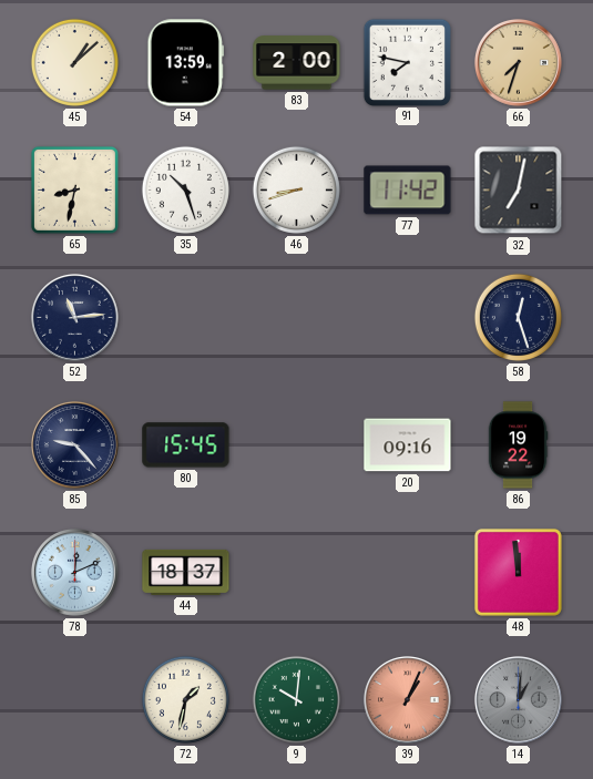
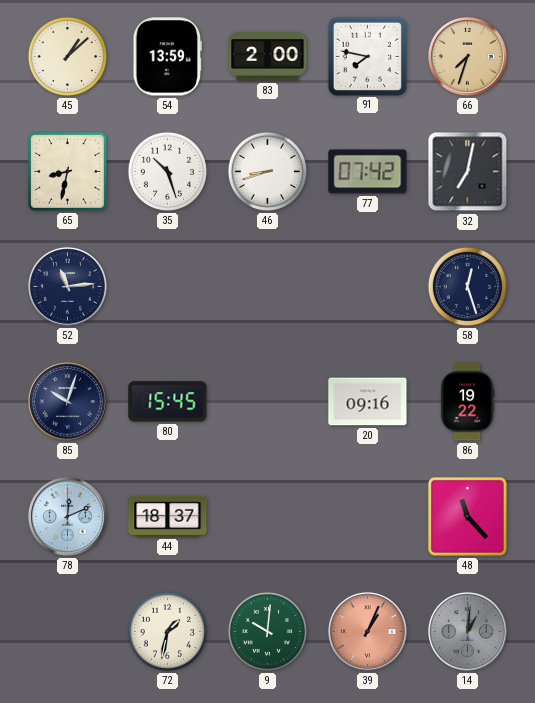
77: 11:42 -> 07:42 (368, 172)
85: 9:23 -> 10:03 (68, 402)
48: 11:59 -> 11:23 (467, 516)
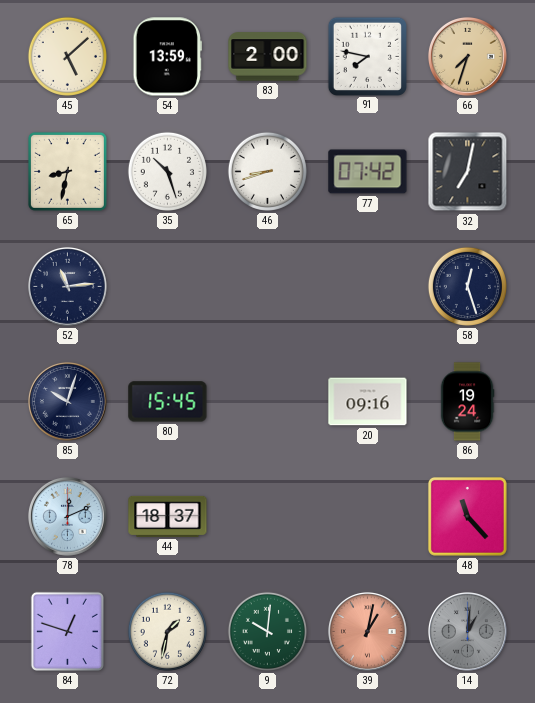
45: 1:08 -> 5:08 (67, 56)
86: 19:22 -> 19:24 (467, 402)
84: none -> 12:48 (67, 631)
39: 1:04 -> 1:02 (368, 632)
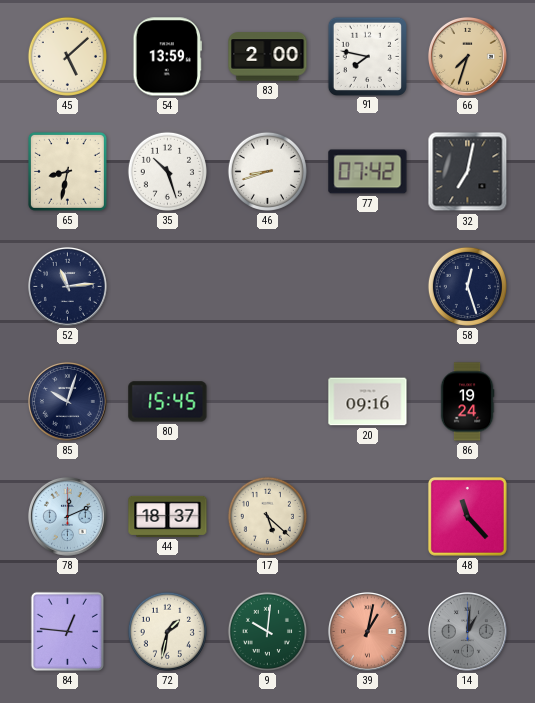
17: none -> 5:22 (267, 516)
84: 12:48 -> 12:46 (67, 631)
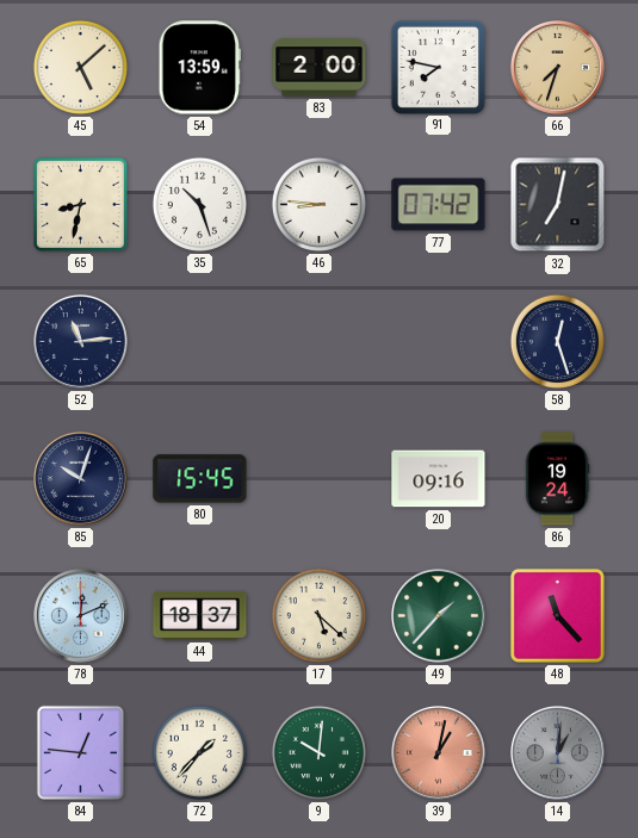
46: 8:42 -> 8:46 (318, 204)
49: none -> 1:37 (439, 616)
72: 1:32 -> 1:37 (199, 752)
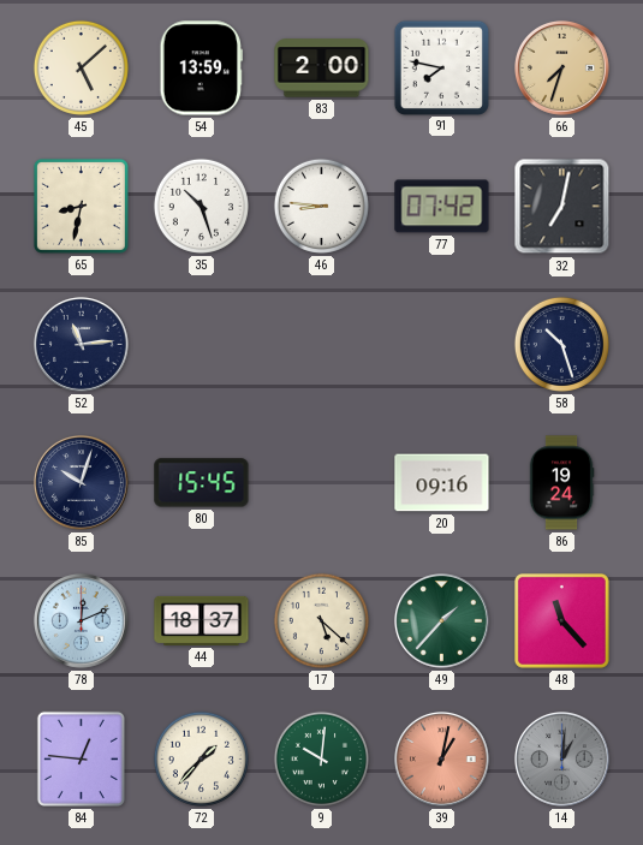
58: 12:27 -> 10:27 (561, 344)
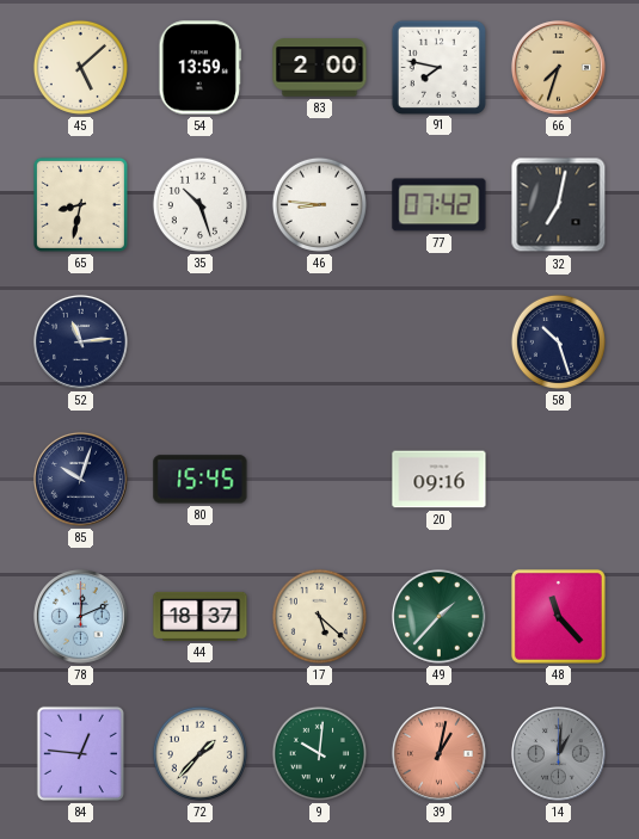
86: 19:24 -> none (561, 483)
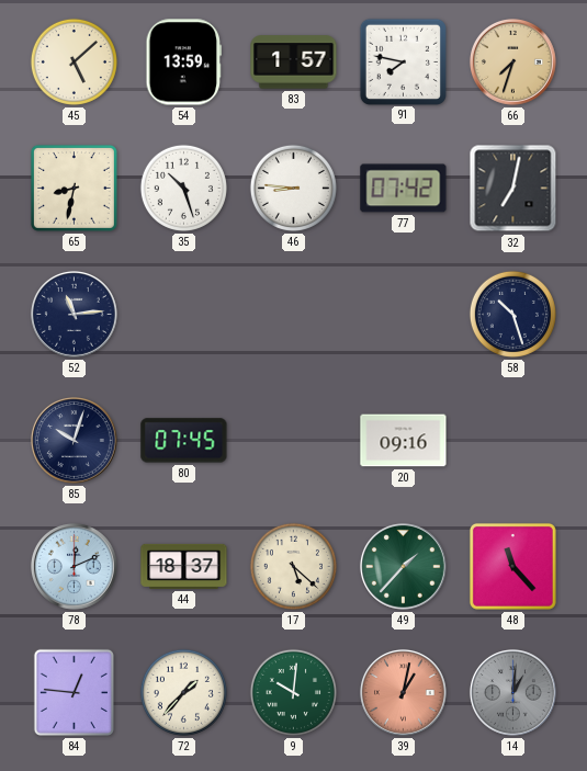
83: 2:00 -> 1:57 (294, 63)
80: 15:45 -> 07:45 (184, 441)
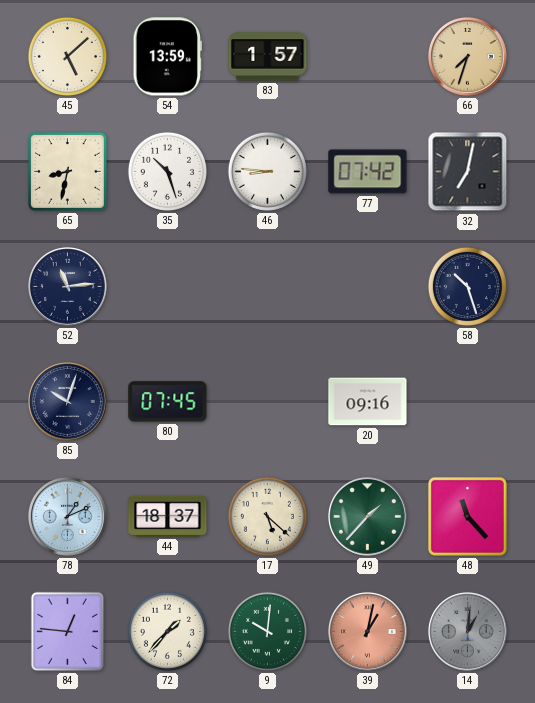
91: 7:47 -> none (403, 61)
78: 12:11 -> 1:11 (68, 517)
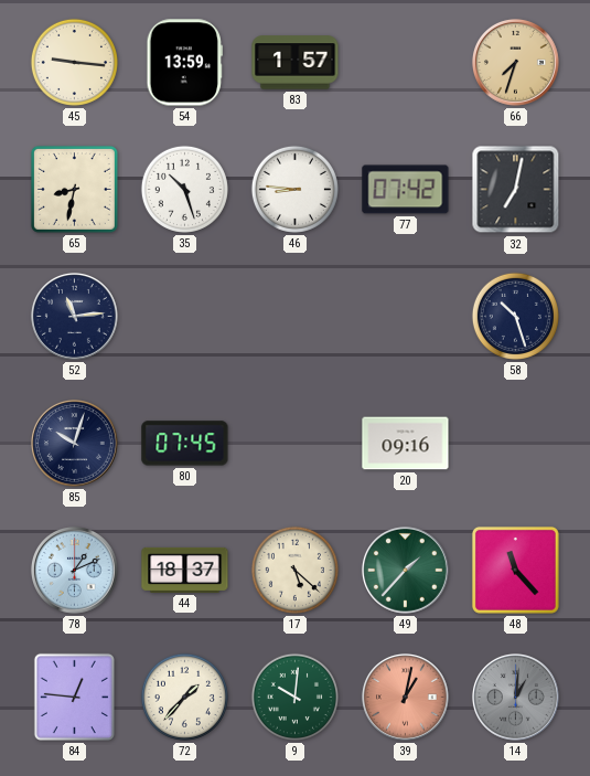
45: 5:08 -> 9:16 (74, 62)
